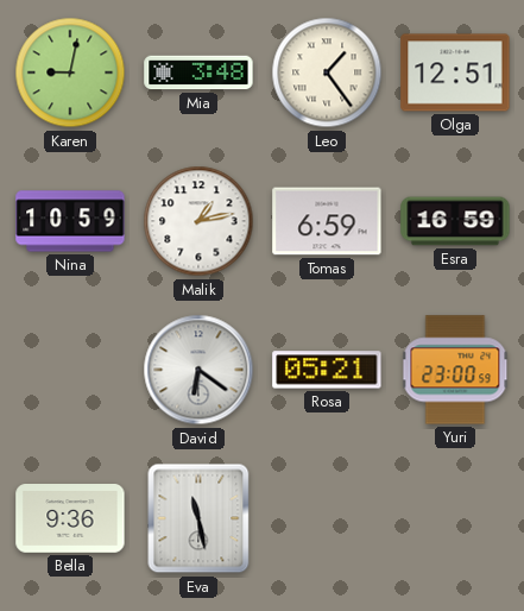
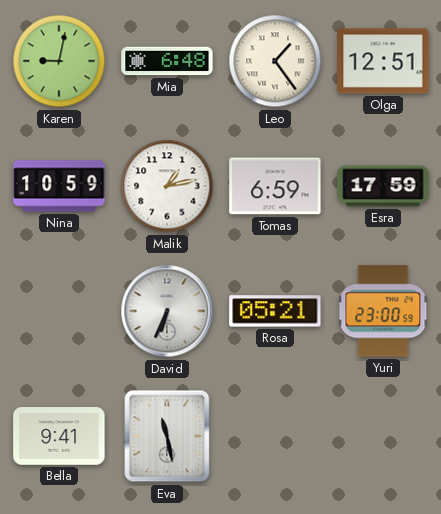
Mia: 3:48 -> 6:48 (167, 61)
Esra: 16:59 -> 17:59 (383, 186)
David: 6:21 -> 6:34 (167, 311)
Bella: 9:36 -> 9:41 (59, 436)
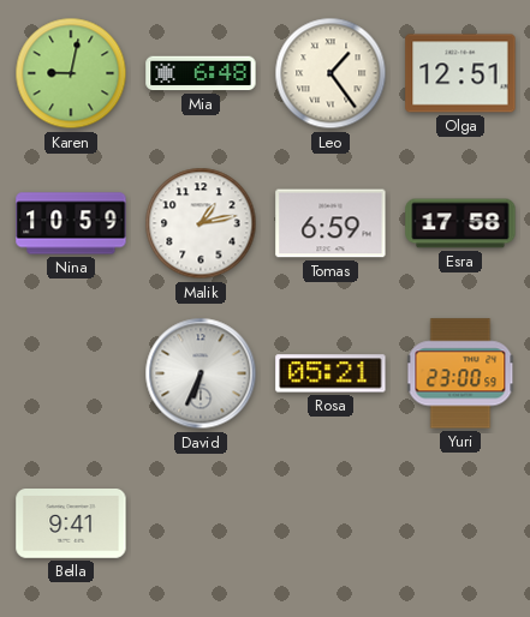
Esra: 17:59 -> 17:58 (460, 223)
Eva: 11:28 -> none (167, 436)
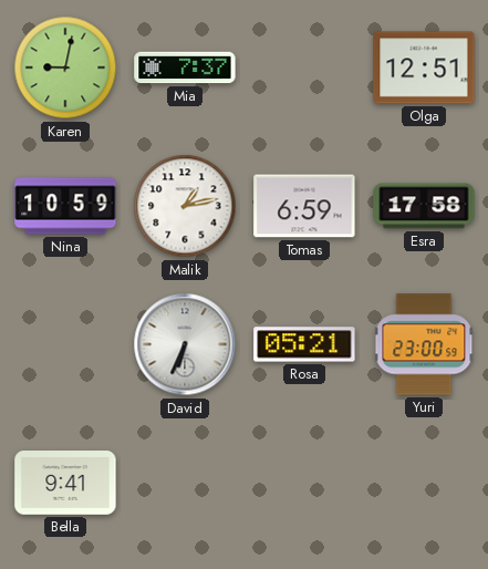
Mia: 6:48 -> 7:37 (185, 68)
Leo: 1:24 -> none (330, 73)
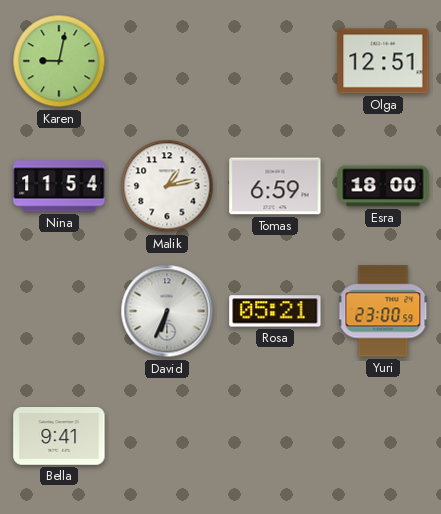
Mia: 7:37 -> none (185, 68)
Nina: 10:59 -> 11:54 (59, 186)
Esra: 17:58 -> 18:00 (383, 186)
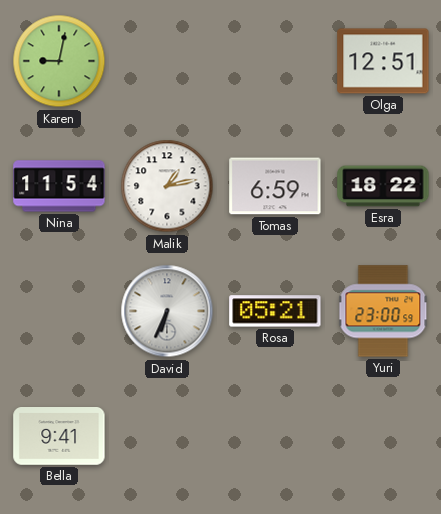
Esra: 18:00 -> 18:22 (383, 186)
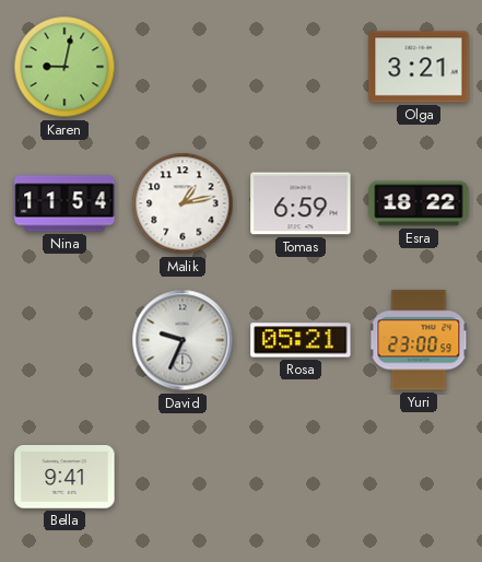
Olga: 12:51 -> 3:21 (419, 67)
David: 6:34 -> 9:34 (183, 340)
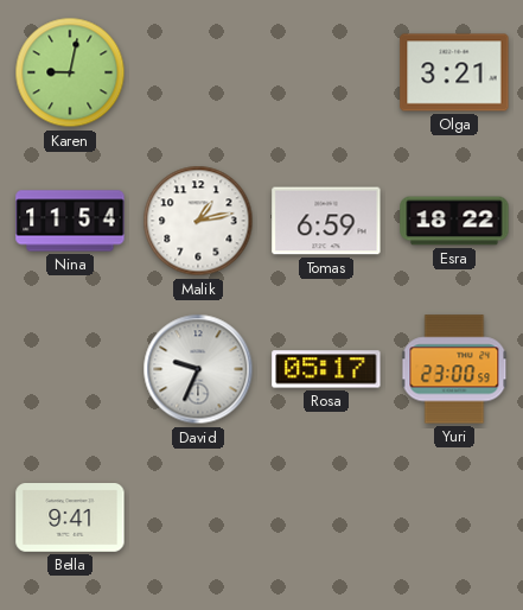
Rosa: 05:21 -> 05:17 (326, 369)
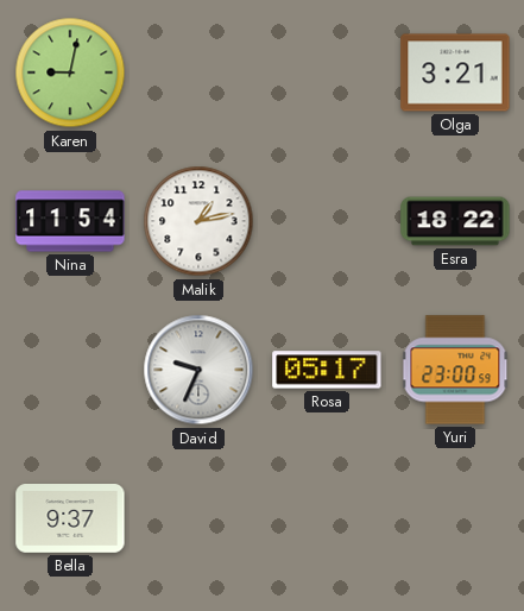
Tomas: 6:59 -> none (326, 221)
Bella: 9:41 -> 9:37 (70, 518)
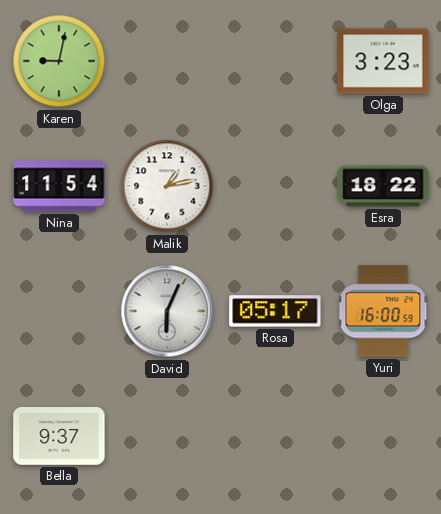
Olga: 3:21 -> 3:23 (383, 61)
David: 9:34 -> 6:04 (167, 311)
Yuri: 23:00 -> 16:00 (383, 311)
